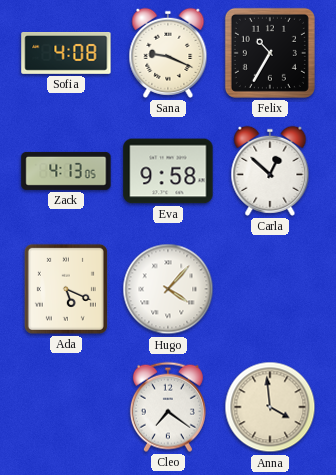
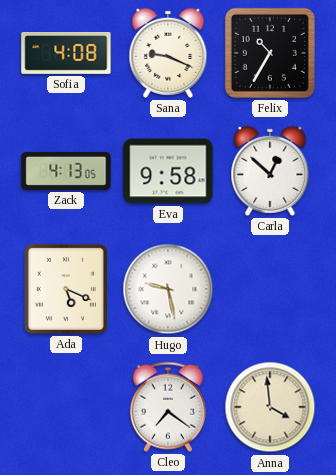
Hugo: 4:07 -> 9:28 (168, 289)
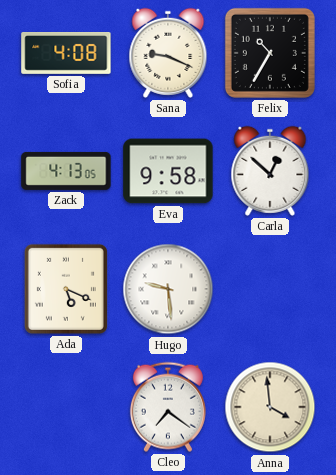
Hugo: 9:28 -> 9:29 (168, 289)
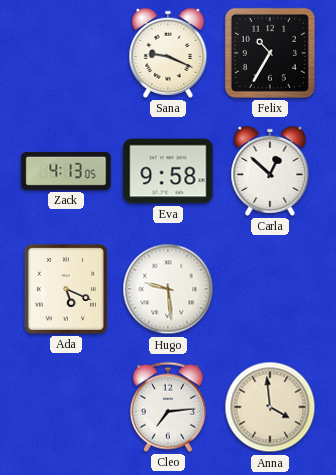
Sofia: 4:08 -> none (66, 54)
Cleo: 7:21 -> 7:14 (168, 407)
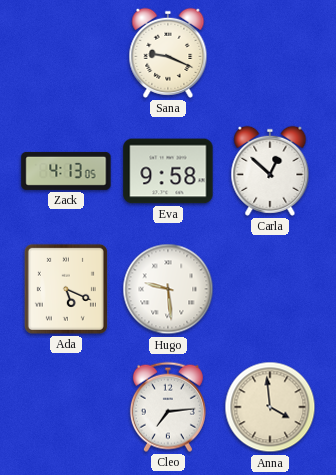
Felix: 10:35 -> none (270, 53)
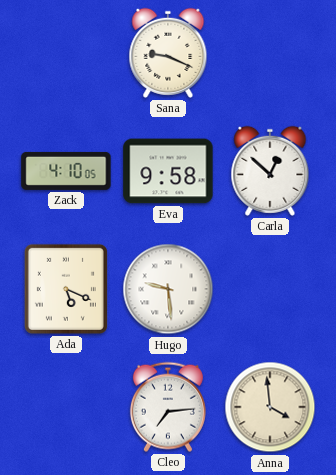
Zack: 4:13 -> 4:10 (66, 171)
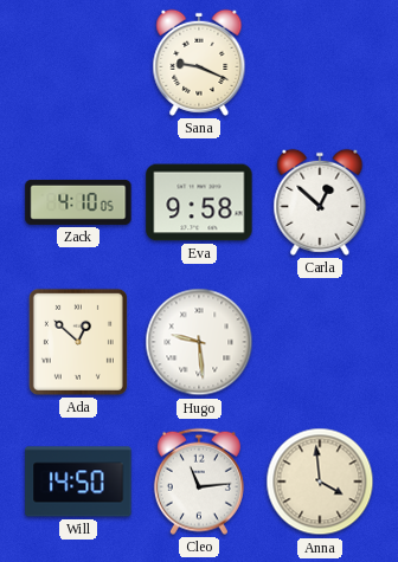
Ada: 5:19 -> 12:52 (78, 342)
Will: none -> 14:50 (78, 482)
Cleo: 7:14 -> 11:14 (199, 482)
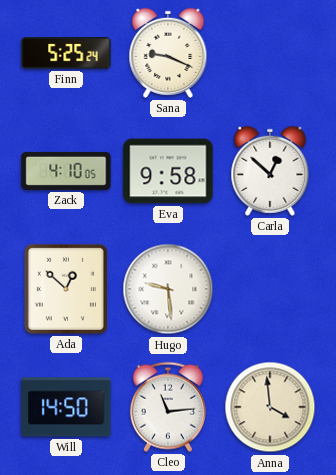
Finn: none -> 5:25 (66, 53)
